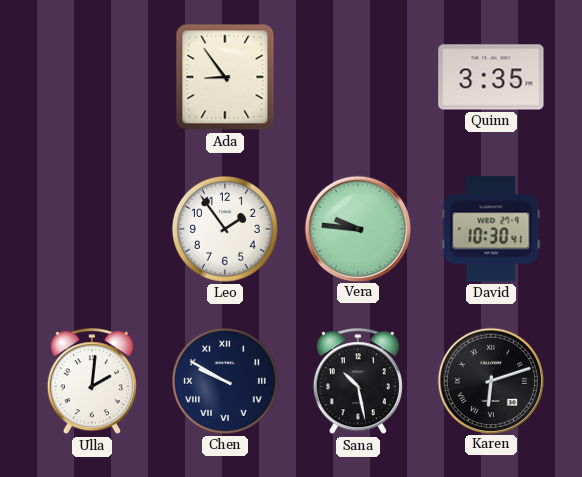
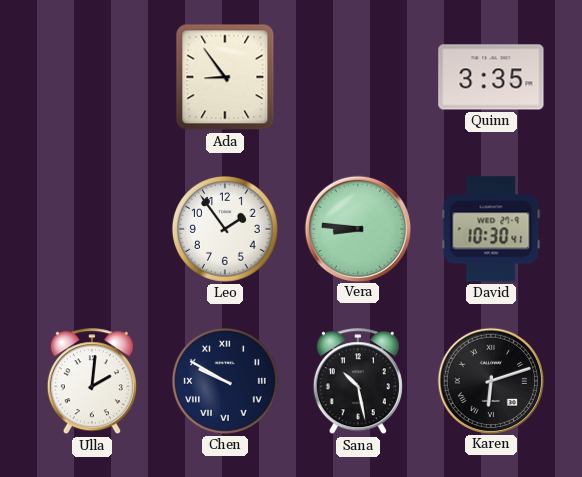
Vera: 9:46 -> 8:46 (357, 228)
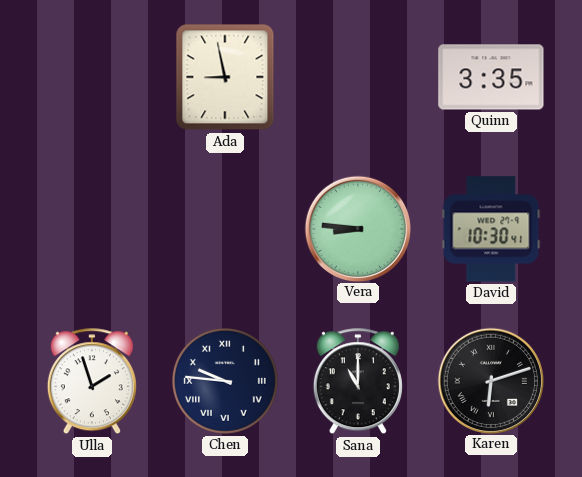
Ada: 8:54 -> 8:58 (225, 77)
Leo: 1:54 -> none (225, 229)
Ulla: 2:01 -> 1:57 (92, 382)
Chen: 9:50 -> 9:46 (225, 381)
Sana: 10:28 -> 11:00 (358, 382)
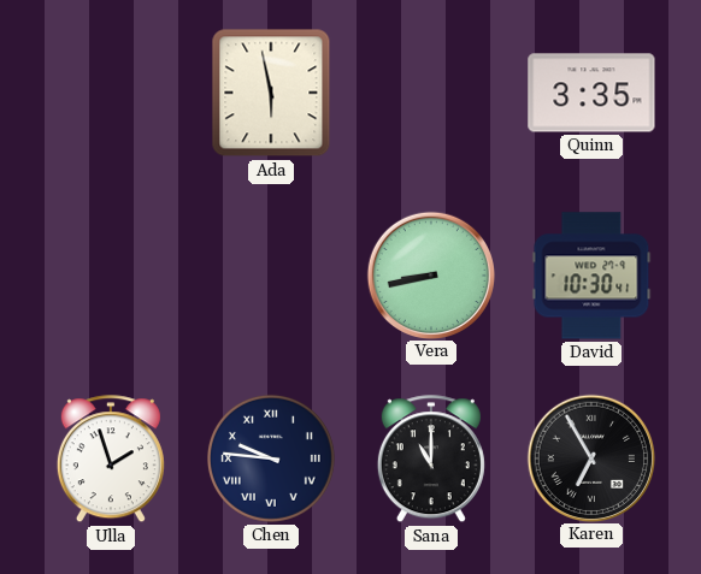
Ada: 8:58 -> 5:58 (271, 93)
Vera: 8:46 -> 8:43 (430, 274)
Karen: 6:12 -> 6:55 (590, 457)
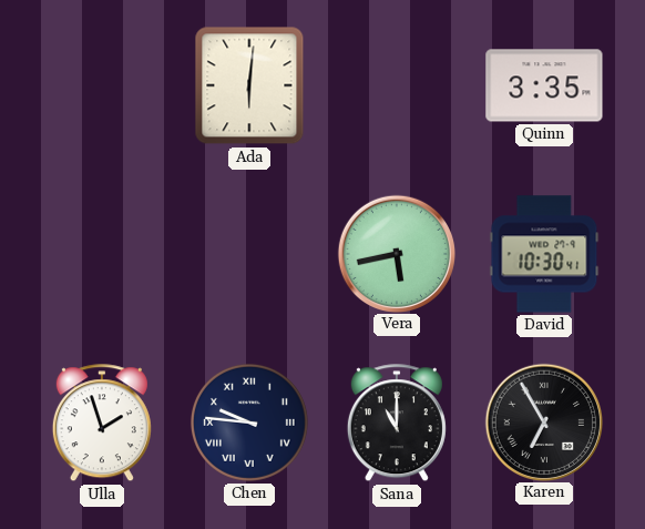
Ada: 5:58 -> 6:01 (249, 85)
Vera: 8:43 -> 5:43 (396, 253)
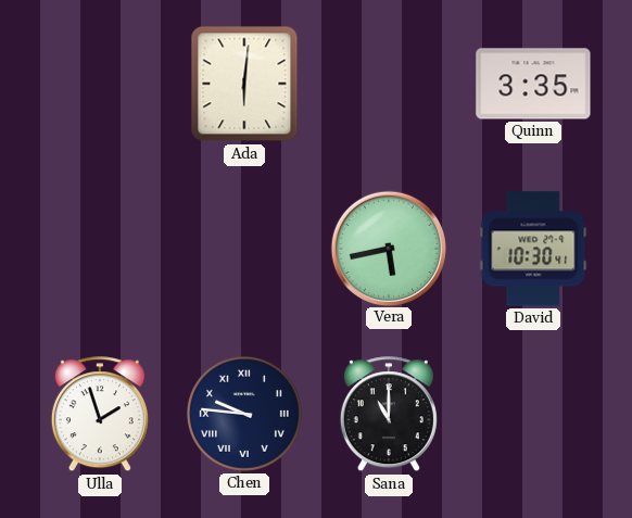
Karen: 6:55 -> none (543, 421)
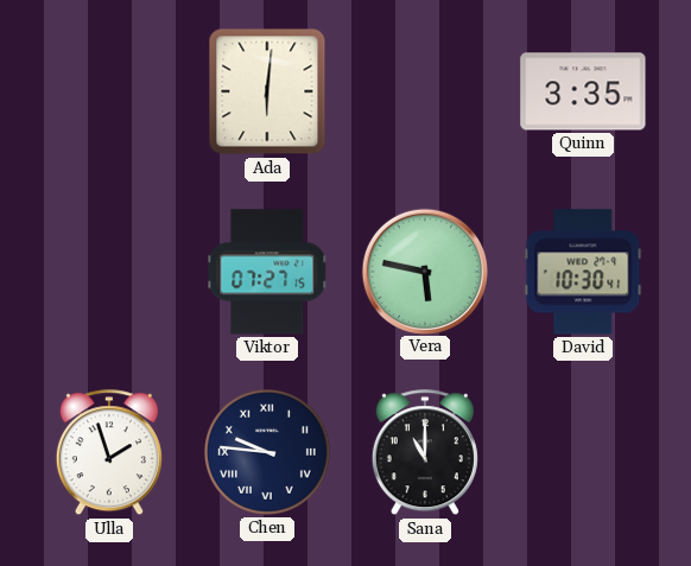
Viktor: none -> 07:27 (267, 272)
Vera: 5:43 -> 5:47 (424, 271)
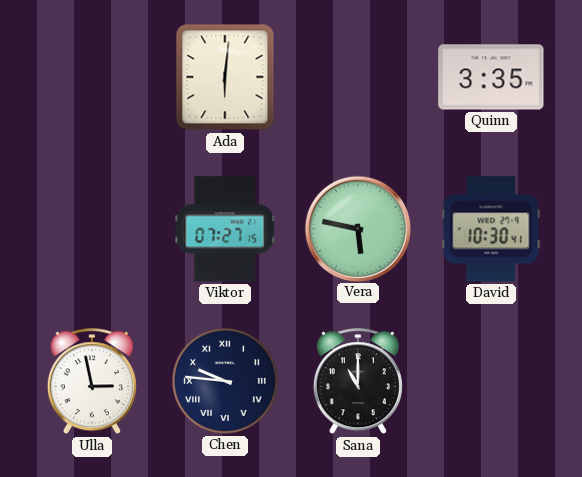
Ulla: 1:57 -> 2:58 (92, 382)
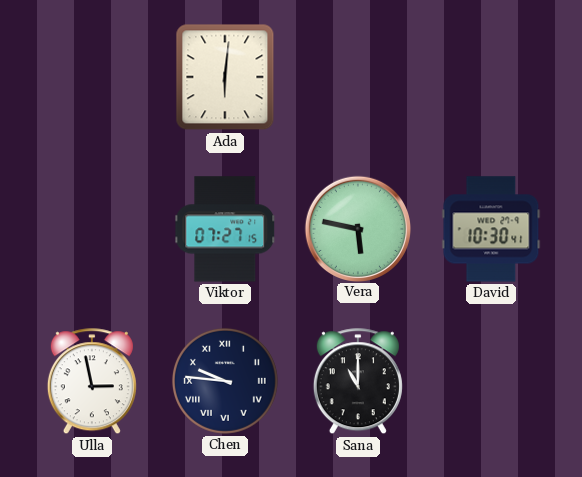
Quinn: 3:35 -> none (491, 77)
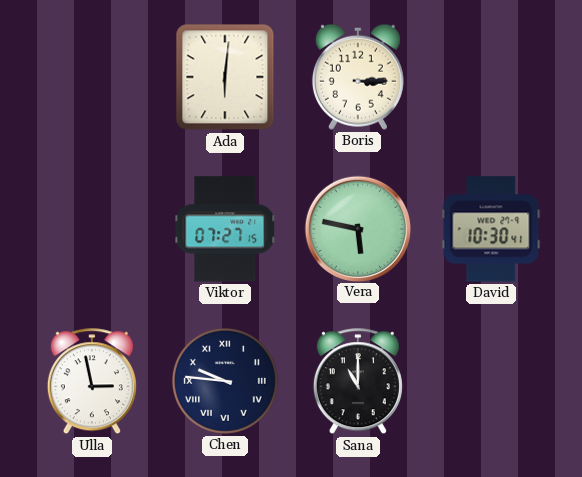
Boris: none -> 3:15 (358, 77)
